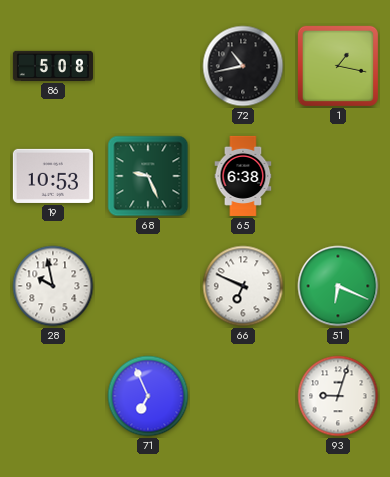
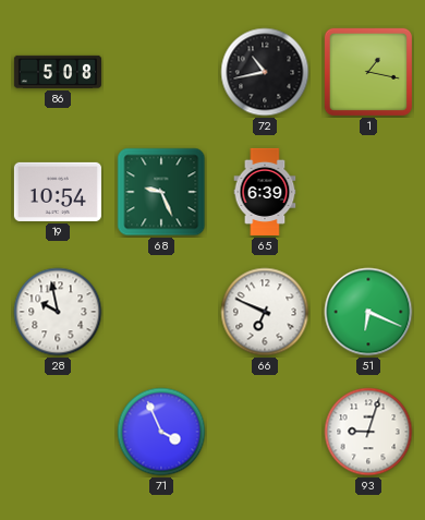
19: 10:53 -> 10:54 (58, 192)
65: 6:38 -> 6:39 (265, 192)
71: 6:56 -> 3:56 (161, 432)
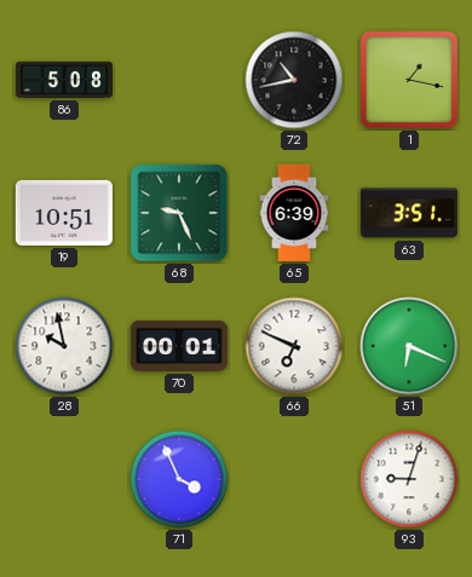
19: 10:54 -> 10:51 (64, 213)
63: none -> 3:51 (409, 213)
70: none -> 00:01 (179, 346)
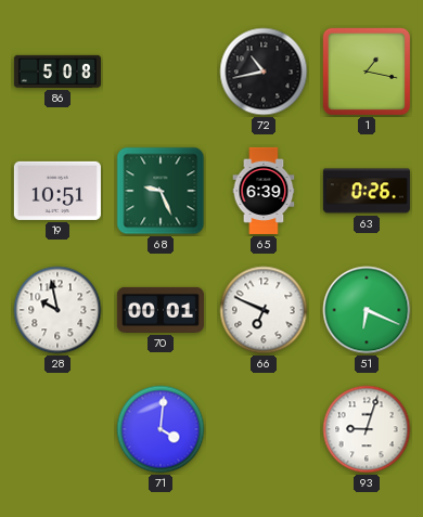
63: 3:51 -> 0:26 (367, 191)
71: 3:56 -> 4:01 (161, 429)
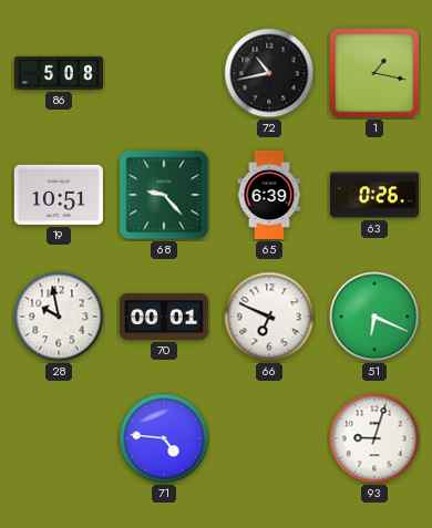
68: 9:26 -> 9:23 (164, 195)
71: 4:01 -> 4:46 (164, 438)
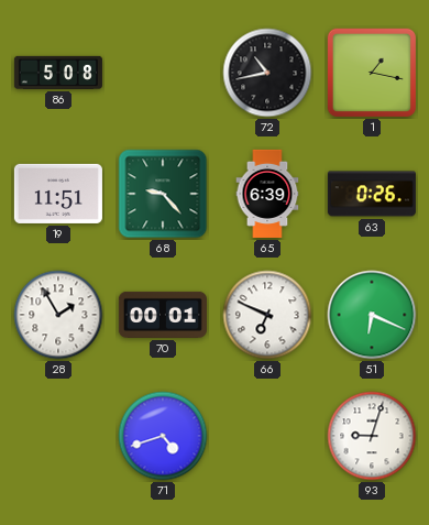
19: 10:51 -> 11:51 (58, 194)
28: 9:58 -> 1:55 (58, 315)
71: 4:46 -> 4:42 (163, 436)
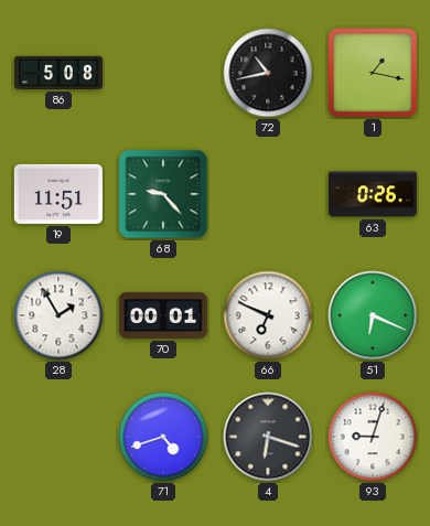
65: 6:39 -> none (267, 194)
4: none -> 6:18 (268, 437)
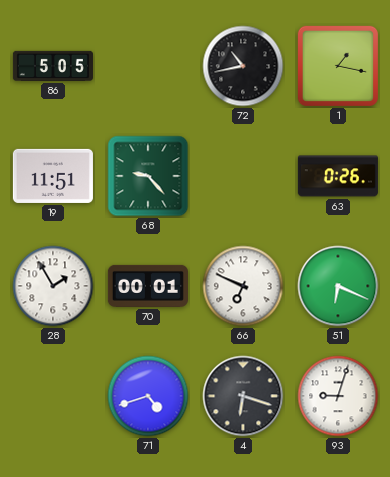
86: 5:08 -> 5:05 (53, 66)
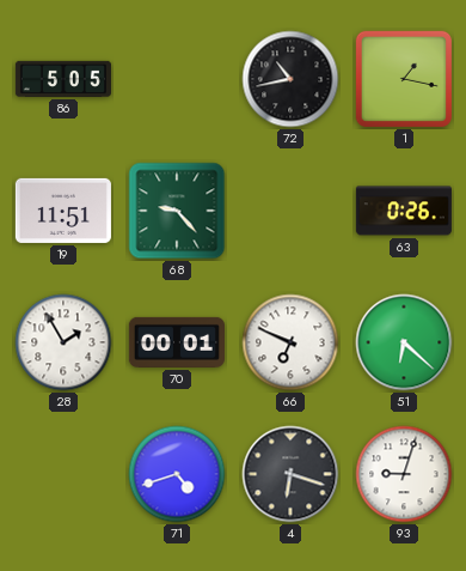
51: 6:19 -> 6:22 (404, 342)
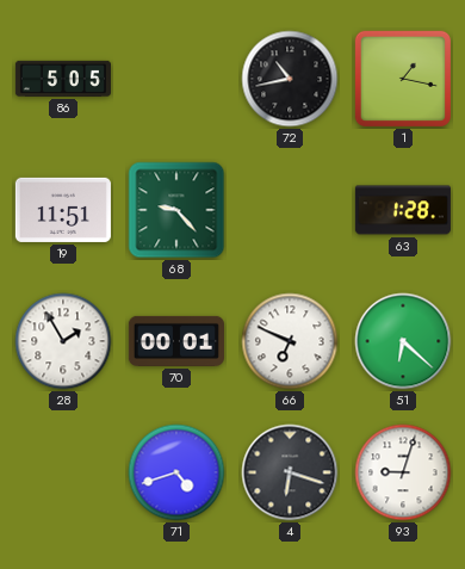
63: 0:26 -> 1:28 (403, 210)
